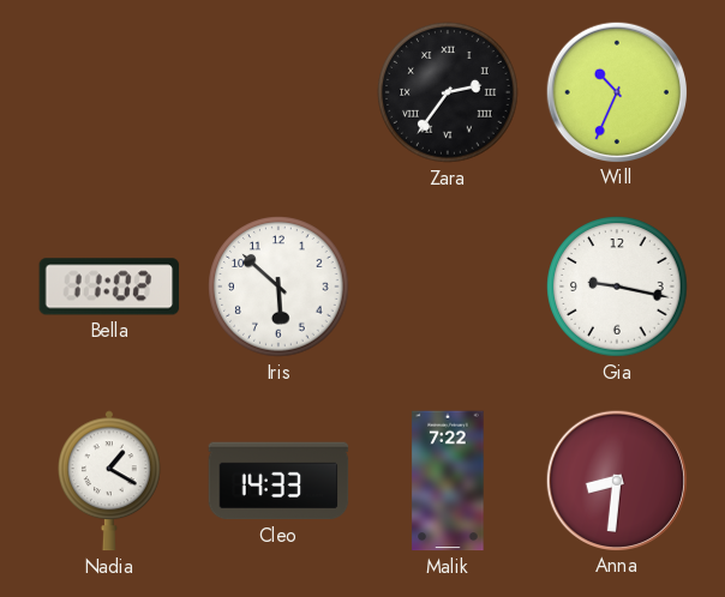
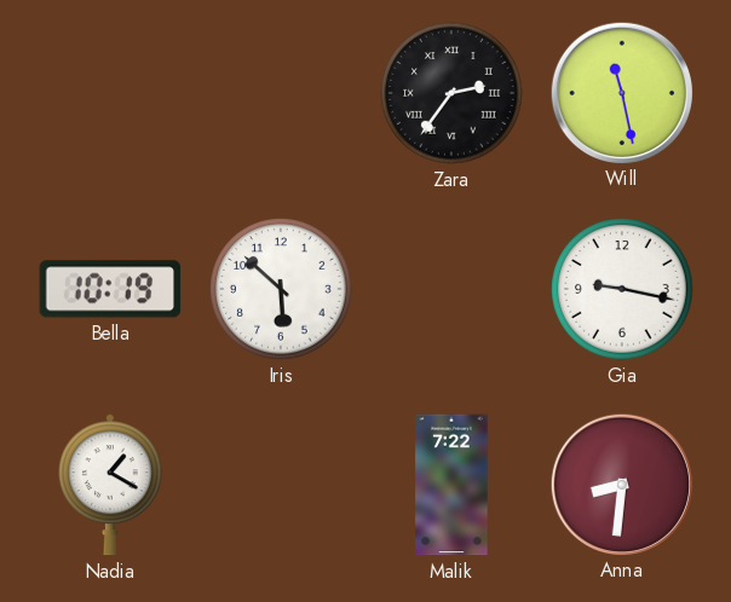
Will: 10:34 -> 11:28 (621, 92)
Bella: 11:02 -> 10:19 (110, 289)
Cleo: 14:33 -> none (278, 481)
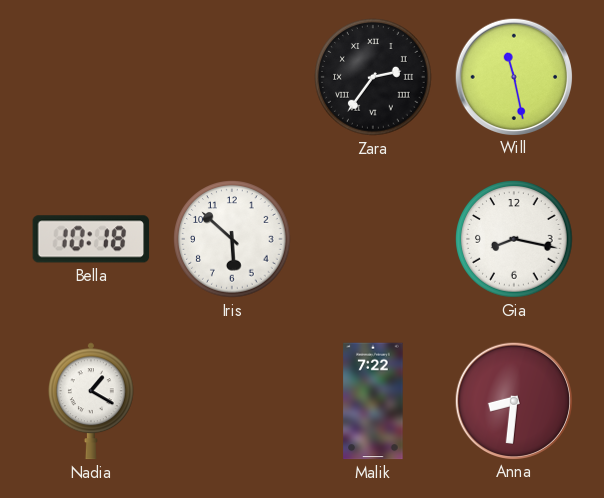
Bella: 10:19 -> 10:18 (91, 239)
Gia: 9:17 -> 8:17 (514, 239)
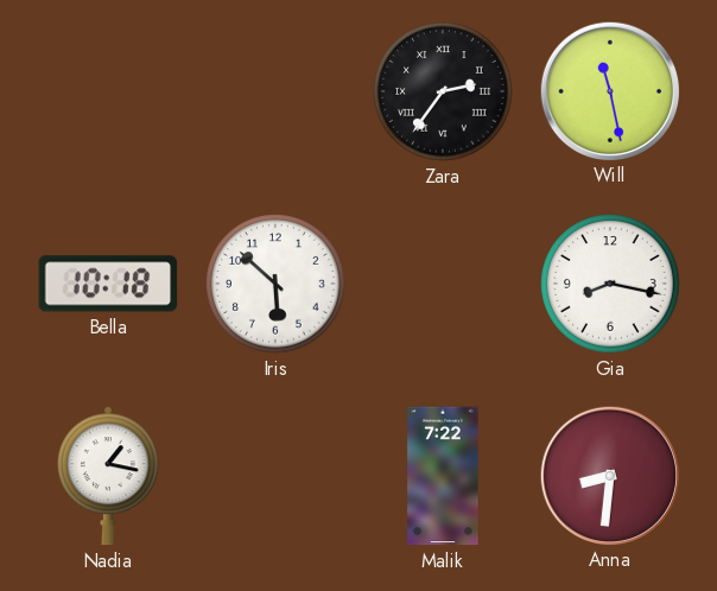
Nadia: 1:20 -> 1:17 (108, 476)
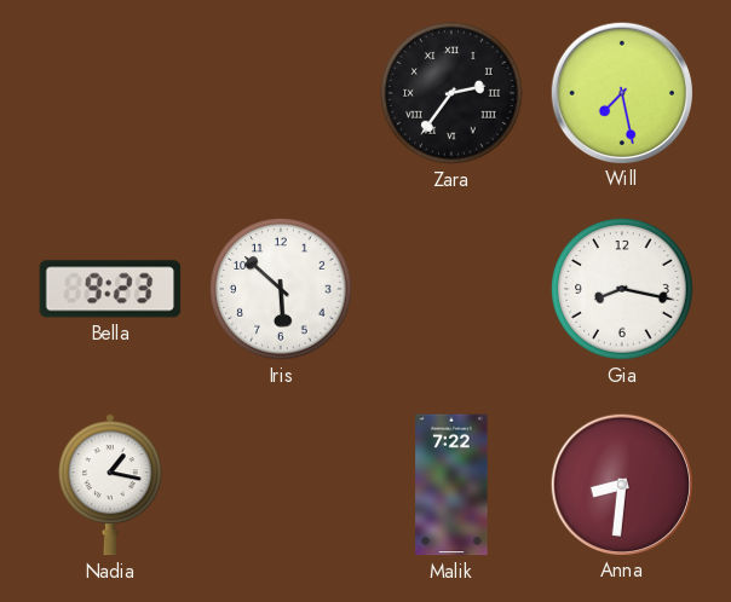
Will: 11:28 -> 7:28 (621, 92)
Bella: 10:18 -> 9:23 (110, 289)
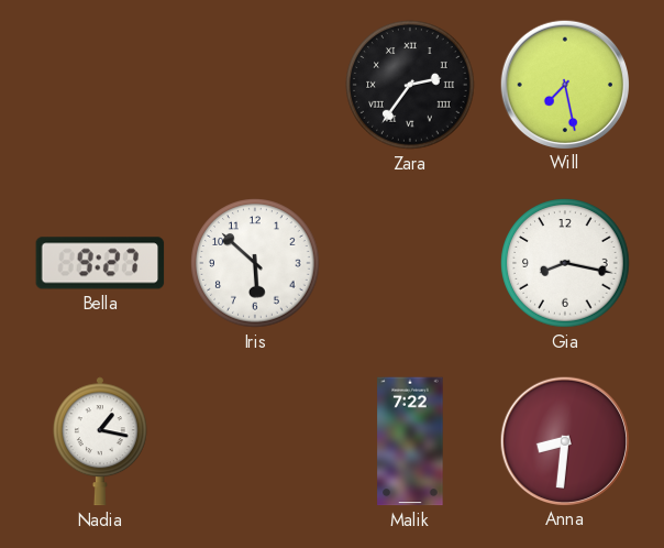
Bella: 9:23 -> 9:27 (100, 263)
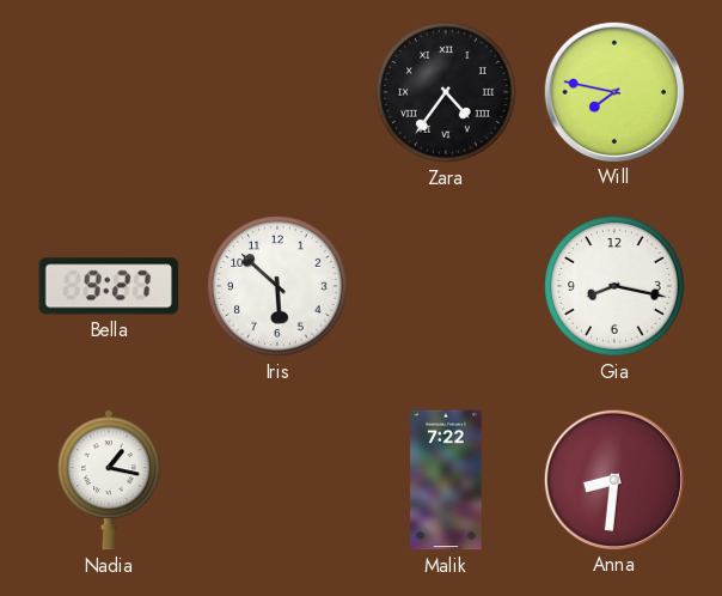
Zara: 2:36 -> 4:36 (446, 92)
Will: 7:28 -> 7:47 (613, 91)
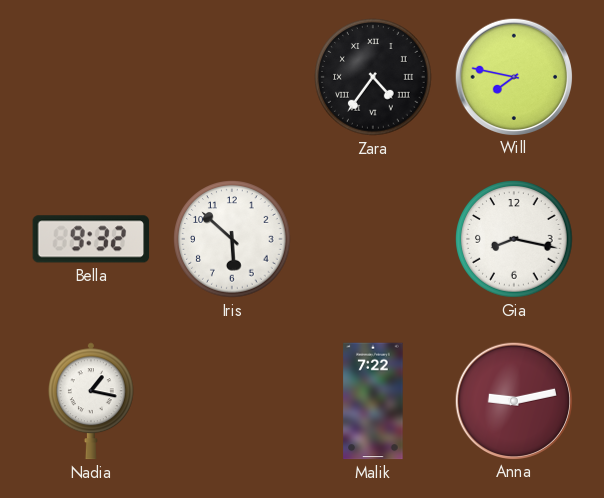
Bella: 9:27 -> 9:32 (91, 239)
Anna: 8:31 -> 9:13 (513, 400)
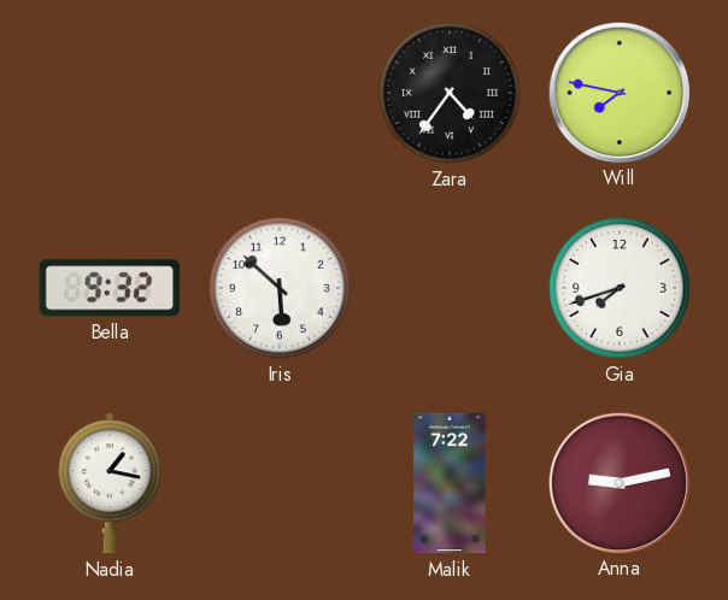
Gia: 8:17 -> 7:42 (620, 288)
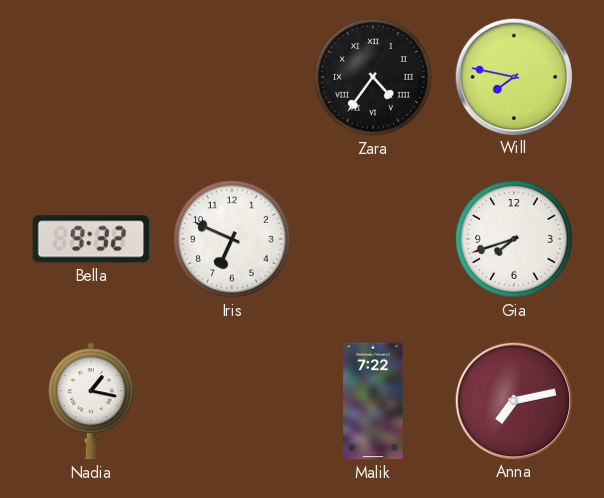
Iris: 5:52 -> 6:49 (232, 239)
Anna: 9:13 -> 7:13 (513, 400)
